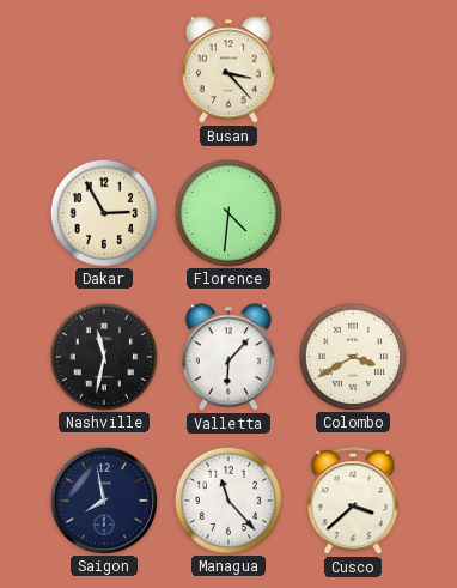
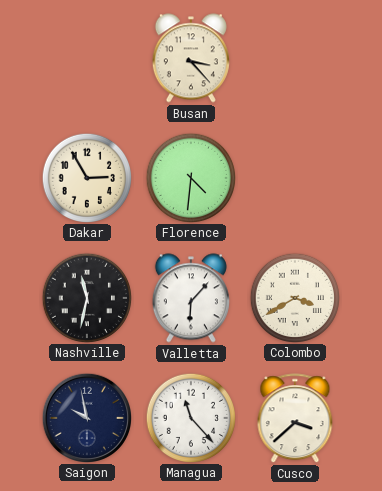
Saigon: 7:58 -> 9:58 (86, 417)
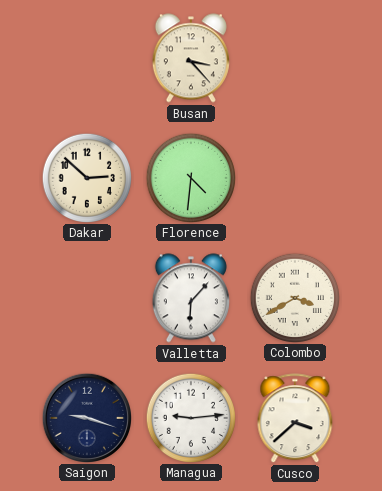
Dakar: 2:55 -> 2:52 (86, 177)
Nashville: 11:32 -> none (86, 297)
Saigon: 9:58 -> 9:18 (86, 417)
Managua: 11:23 -> 9:14 (190, 417)
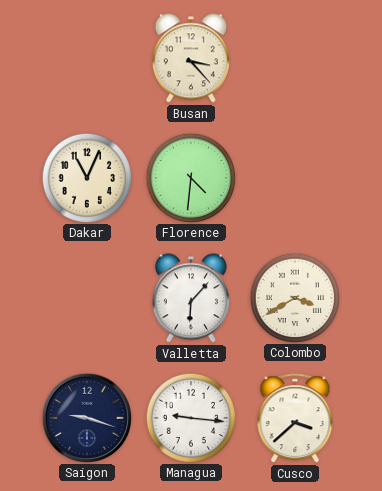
Dakar: 2:52 -> 11:04 (86, 177)
Managua: 9:14 -> 9:16 (190, 417)
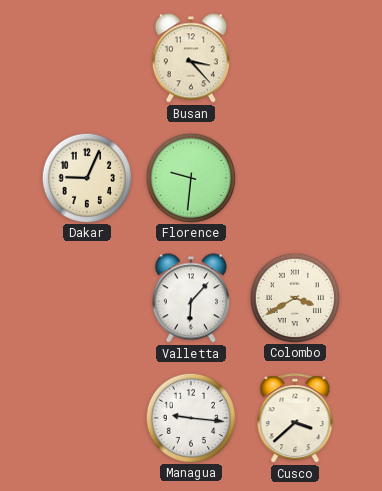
Dakar: 11:04 -> 9:04 (86, 177)
Florence: 4:31 -> 9:31 (190, 177)
Saigon: 9:18 -> none (86, 417)
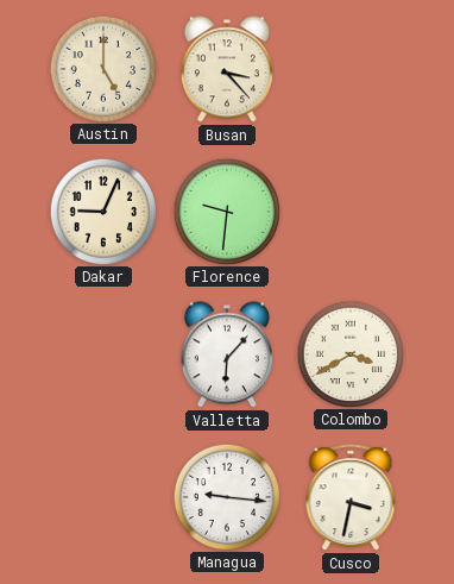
Austin: none -> 5:00 (102, 68)
Cusco: 3:38 -> 3:32 (351, 498)
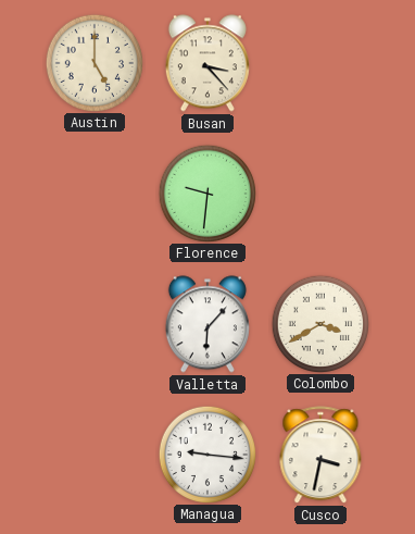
Dakar: 9:04 -> none (102, 211)
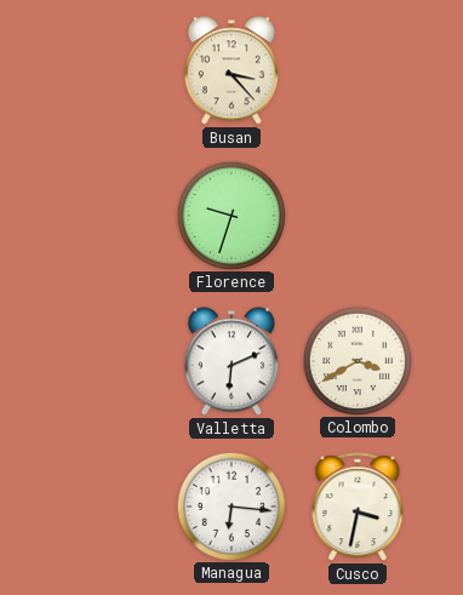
Austin: 5:00 -> none (93, 62)
Florence: 9:31 -> 9:33 (230, 214)
Valletta: 6:07 -> 6:11 (232, 361)
Managua: 9:16 -> 6:16 (230, 505)
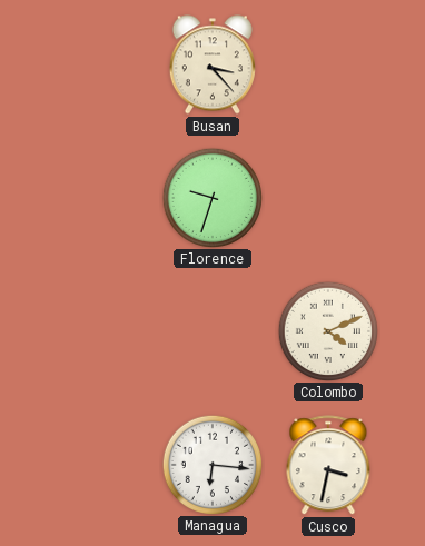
Valletta: 6:11 -> none (232, 361)
Colombo: 3:40 -> 4:11 (327, 330)
